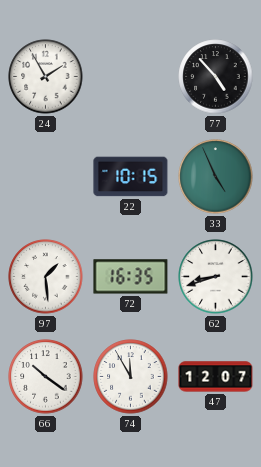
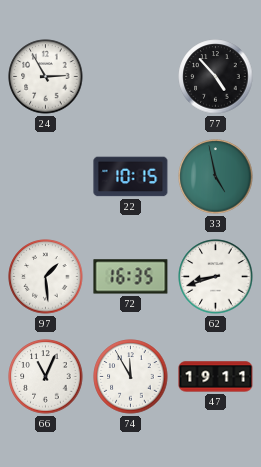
24: 1:55 -> 2:55 (46, 77)
33: 4:56 -> 4:58 (216, 177)
66: 10:21 -> 11:04 (46, 377)
47: 12:07 -> 19:11 (216, 377)
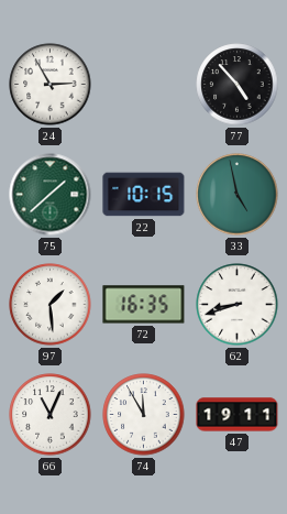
75: none -> 1:38 (51, 195)
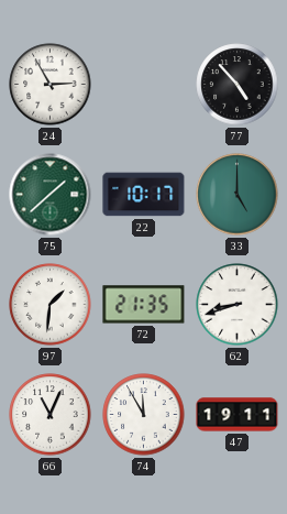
22: 10:15 -> 10:17 (144, 195)
33: 4:58 -> 5:00 (238, 195)
97: 1:29 -> 1:31 (51, 305)
72: 16:35 -> 21:35 (144, 305)
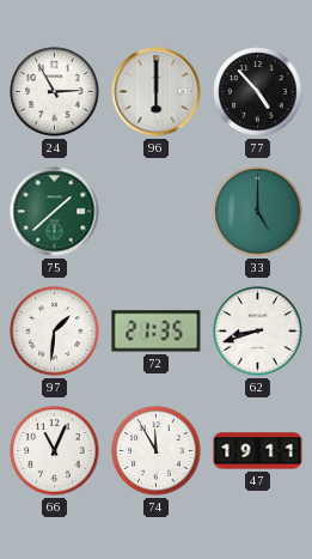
96: none -> 6:00 (157, 92)
22: 10:17 -> none (144, 195)
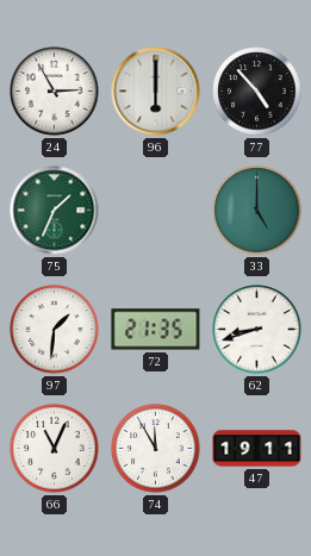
75: 1:38 -> 1:34 (55, 211)
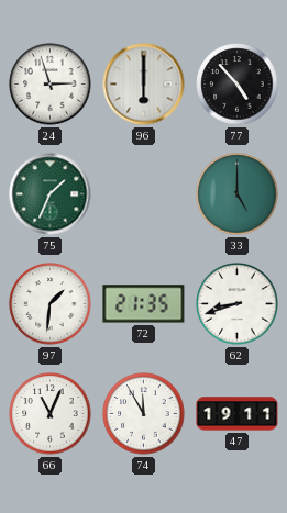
24: 2:55 -> 2:57 (51, 85)
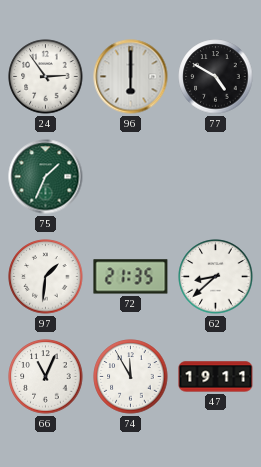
24: 2:57 -> 2:54 (46, 77)
77: 4:53 -> 4:50 (216, 77)
33: 5:00 -> none (238, 194)
62: 8:42 -> 8:38 (216, 277)
